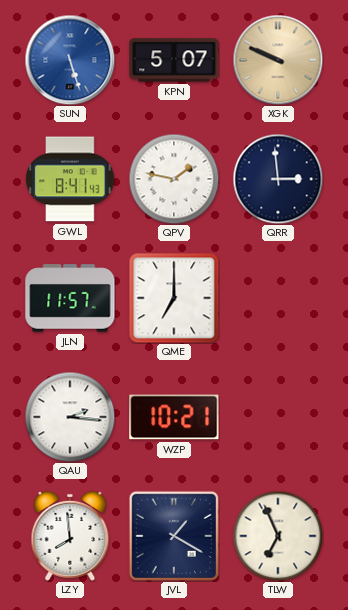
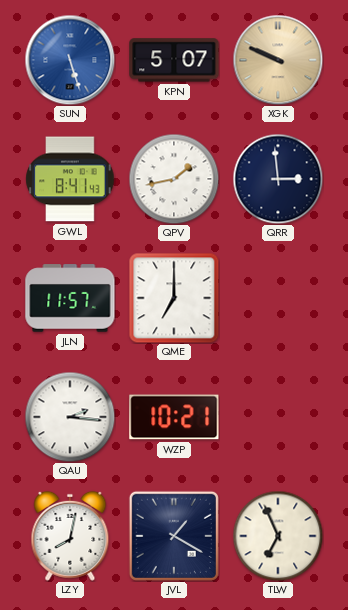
QPV: 1:47 -> 1:43 (174, 179)
LZY: 7:59 -> 8:02 (70, 536)
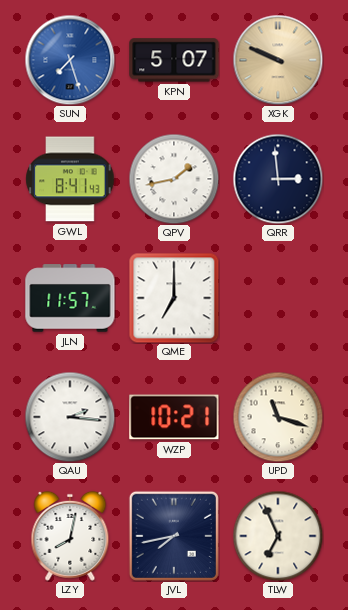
SUN: 5:27 -> 7:27 (70, 60)
UPD: none -> 11:18 (278, 417)
JVL: 1:20 -> 7:43 (174, 536)
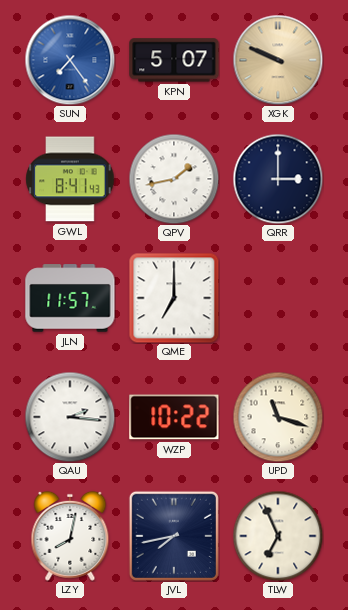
SUN: 7:27 -> 7:24 (70, 60)
QRR: 2:59 -> 3:00 (278, 179)
WZP: 10:21 -> 10:22 (174, 417)
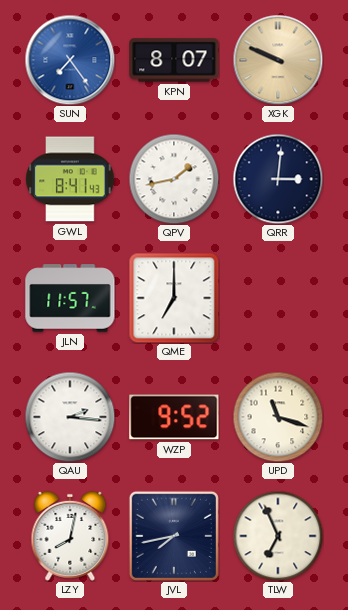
KPN: 5:07 -> 8:07 (174, 60)
QRR: 3:00 -> 3:01 (278, 179)
WZP: 10:22 -> 9:52 (174, 417)
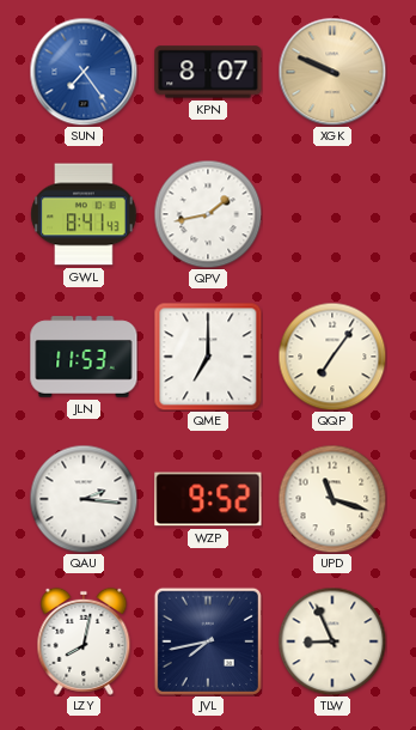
QRR: 3:01 -> none (278, 179)
JLN: 11:57 -> 11:53 (84, 357)
QQP: none -> 7:06 (332, 357)
TLW: 6:56 -> 8:56 (332, 641)
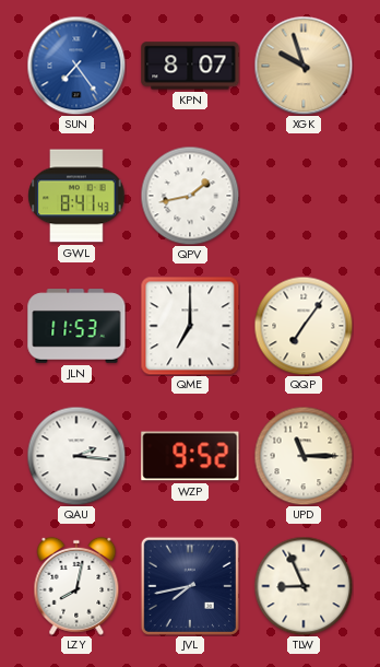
XGK: 9:49 -> 9:57 (304, 66)
UPD: 11:18 -> 11:15 (304, 456)
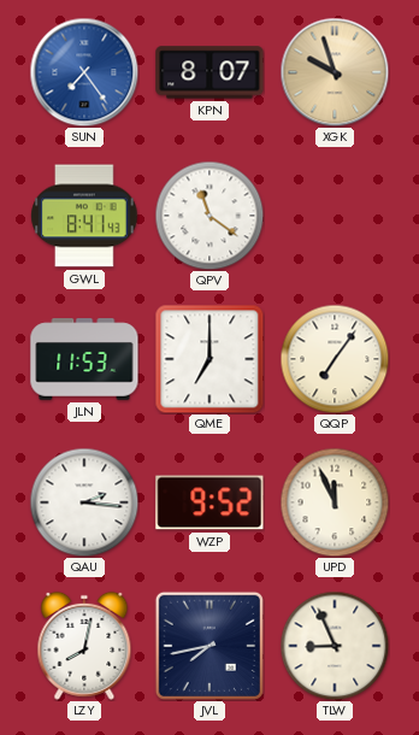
QPV: 1:43 -> 11:21 (209, 216)
UPD: 11:15 -> 11:56 (335, 502)
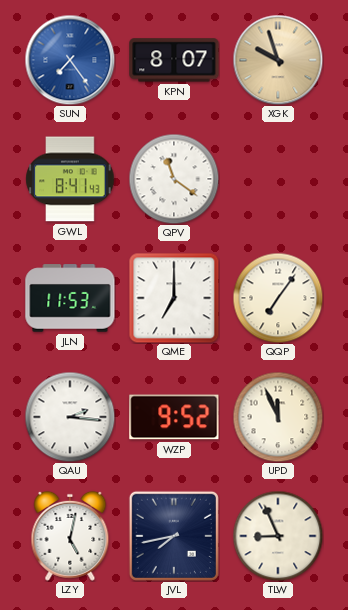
LZY: 8:02 -> 5:02 (70, 536)
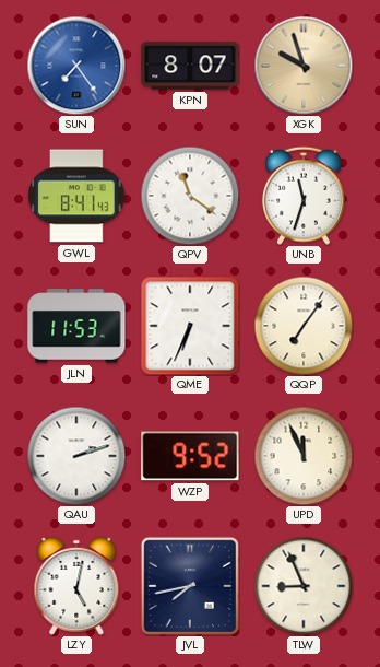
UNB: none -> 11:33 (305, 196)
QME: 7:00 -> 6:34 (190, 326)
QAU: 2:16 -> 2:12 (76, 456)
